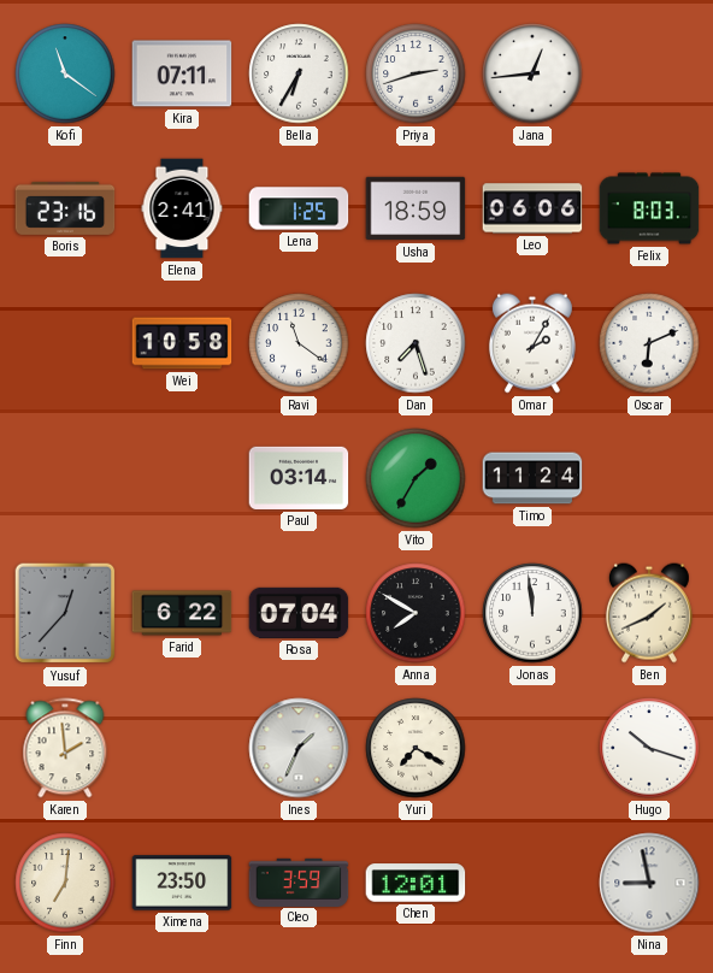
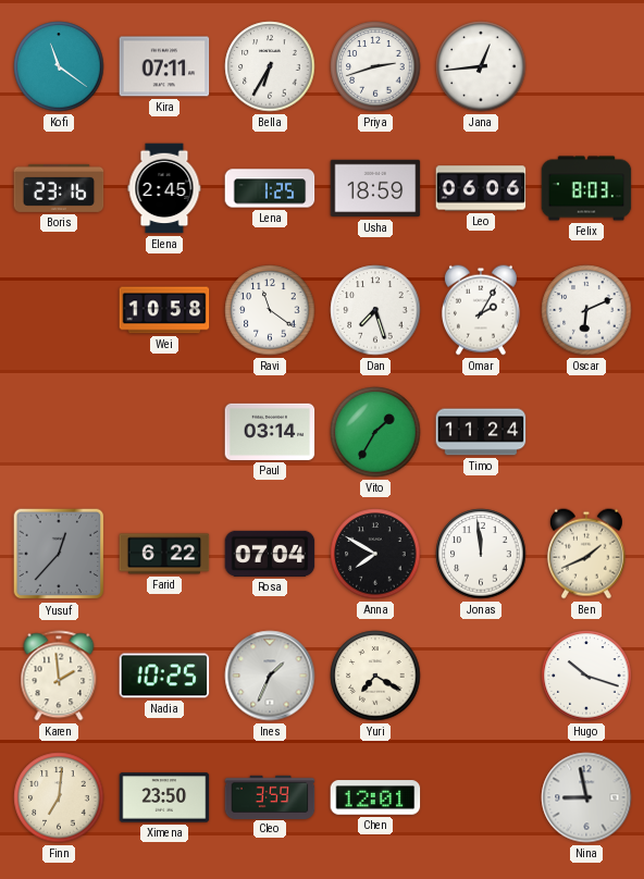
Elena: 2:41 -> 2:45 (164, 188)
Nadia: none -> 10:25 (164, 676)
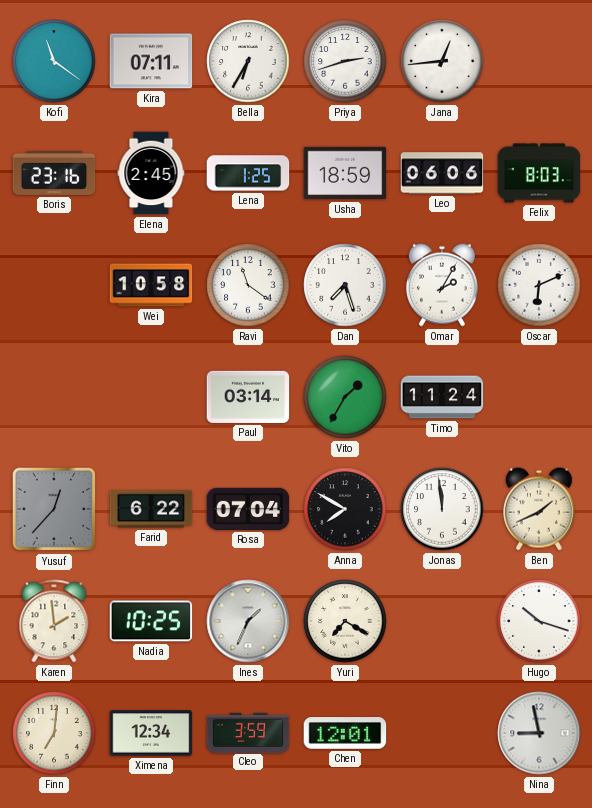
Ximena: 23:50 -> 12:34 (151, 733)
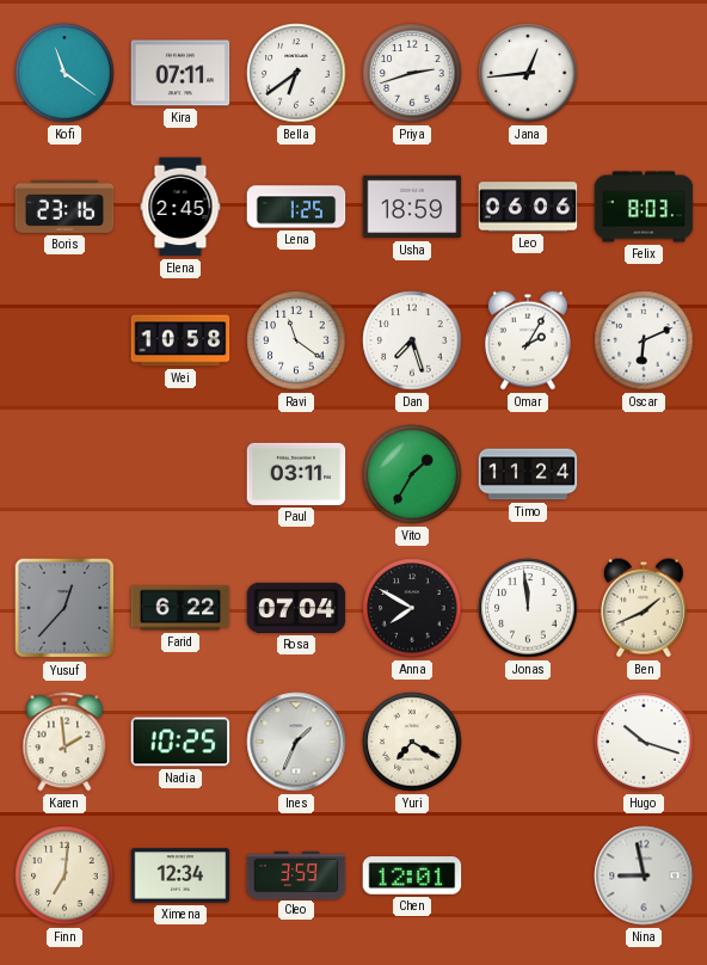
Bella: 6:35 -> 6:39 (296, 73)
Paul: 03:14 -> 03:11 (296, 474)
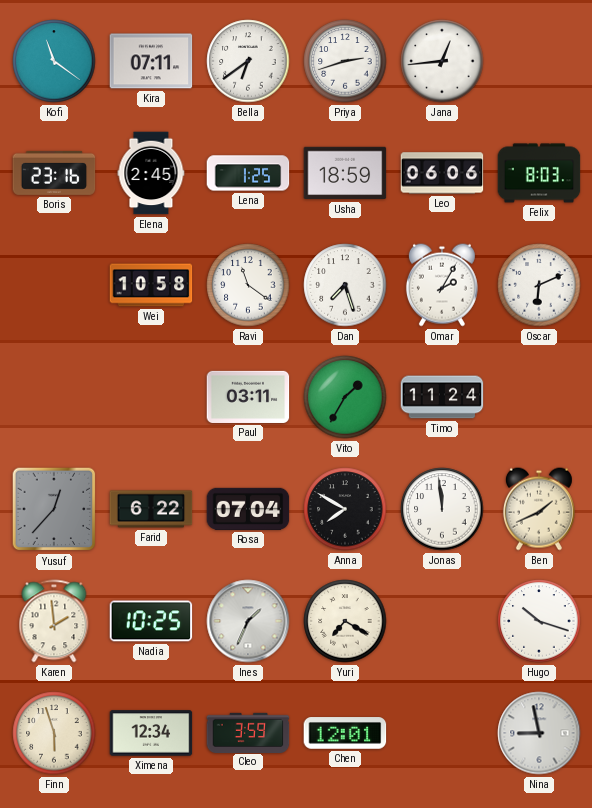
Finn: 7:01 -> 5:57 (54, 733)
